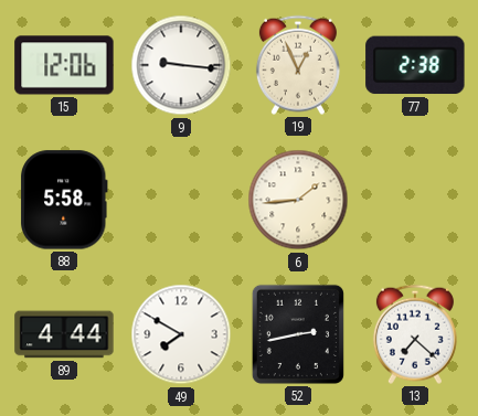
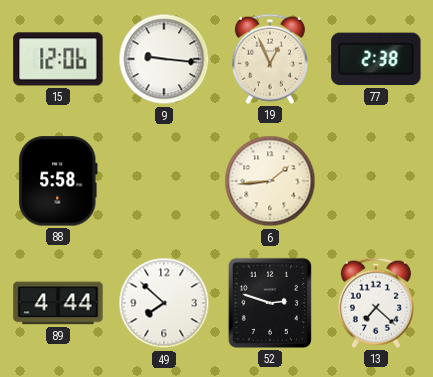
49: 7:50 -> 7:52 (164, 303)
52: 2:43 -> 2:48 (270, 303)
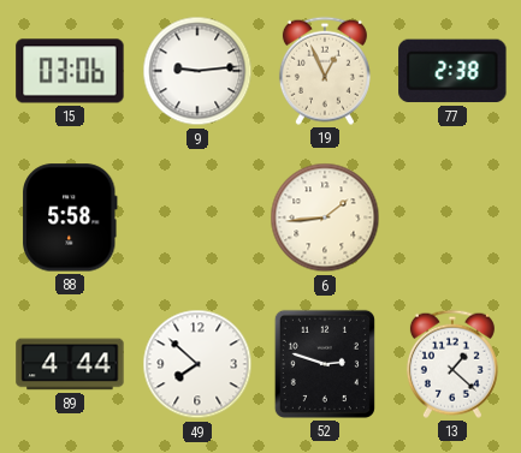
15: 12:06 -> 03:06 (70, 71)
9: 9:16 -> 9:14 (197, 71)
13: 7:22 -> 1:22 (452, 364)
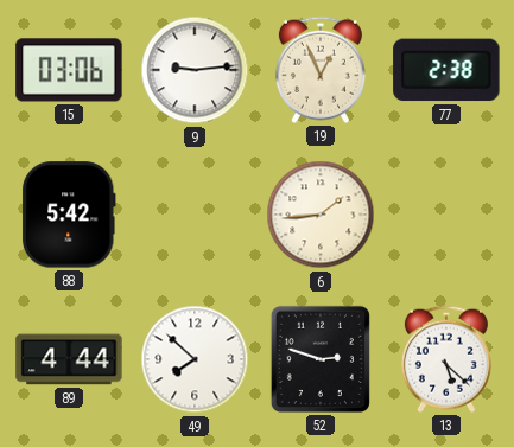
88: 5:58 -> 5:42 (70, 215)
13: 1:22 -> 5:22 (446, 359)
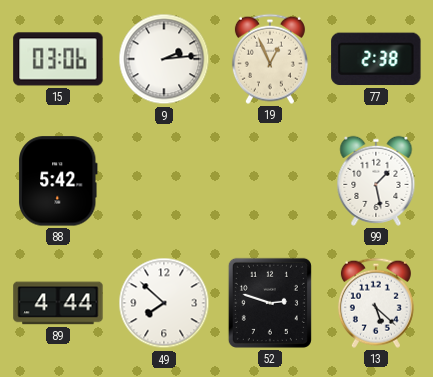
9: 9:14 -> 2:14 (164, 59)
6: 1:44 -> none (321, 215)
99: none -> 1:28 (376, 181)
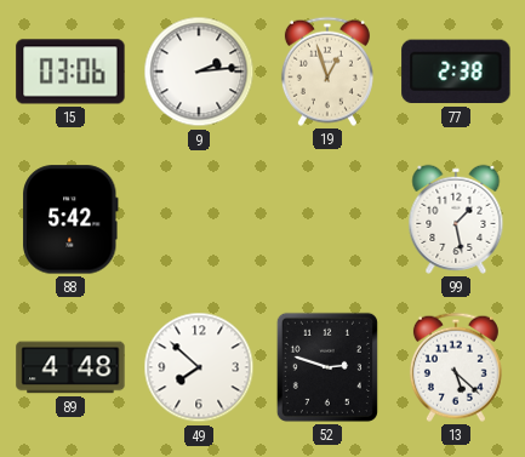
19: 12:56 -> 12:57 (327, 72)
89: 4:44 -> 4:48 (70, 367)
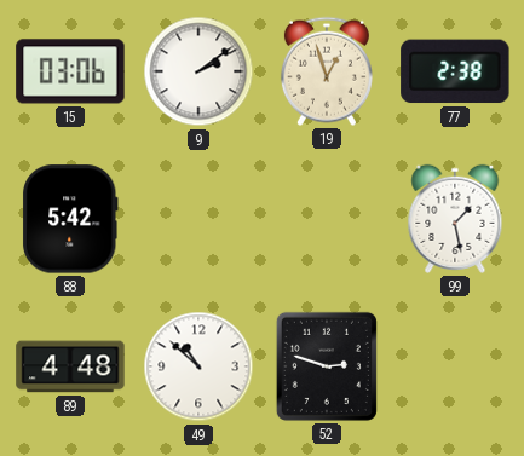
9: 2:14 -> 2:09 (198, 71)
49: 7:52 -> 10:52 (198, 366)
13: 5:22 -> none (456, 367)
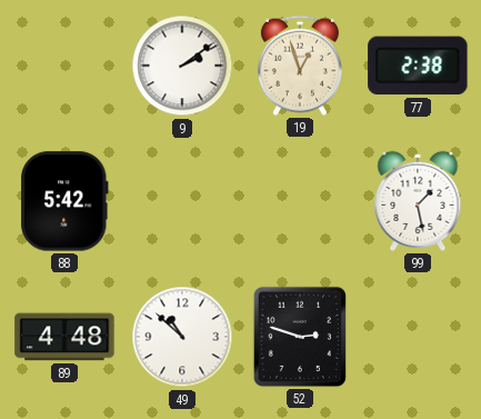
15: 03:06 -> none (70, 71)
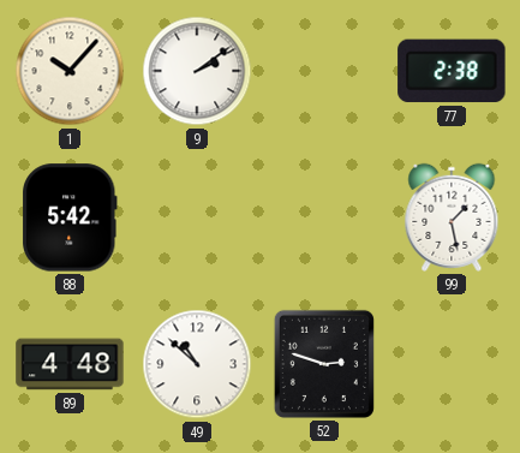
1: none -> 10:07 (70, 71)
19: 12:57 -> none (300, 66)
